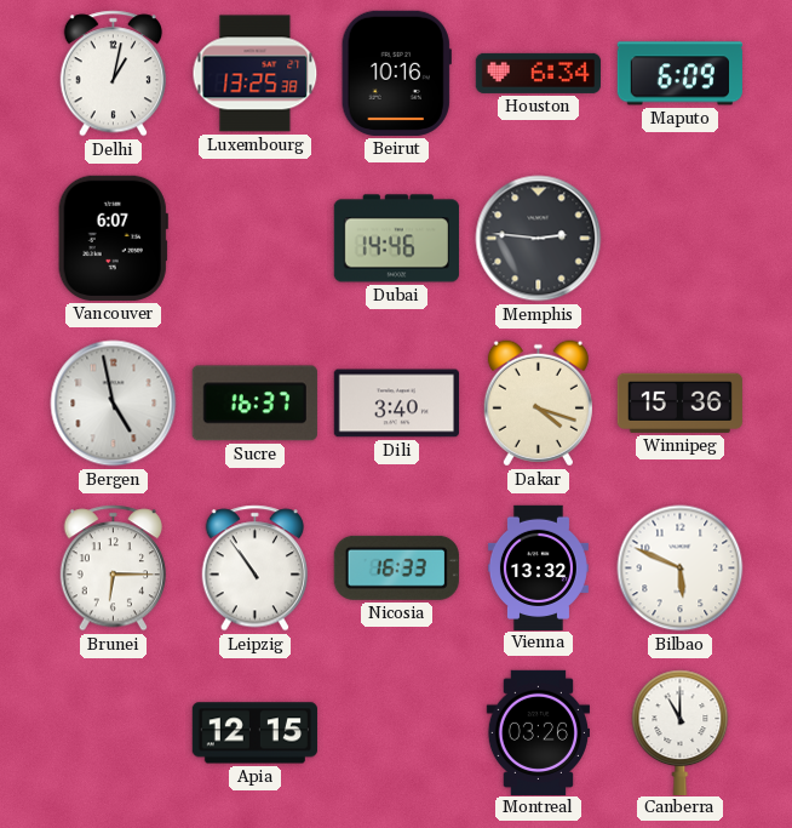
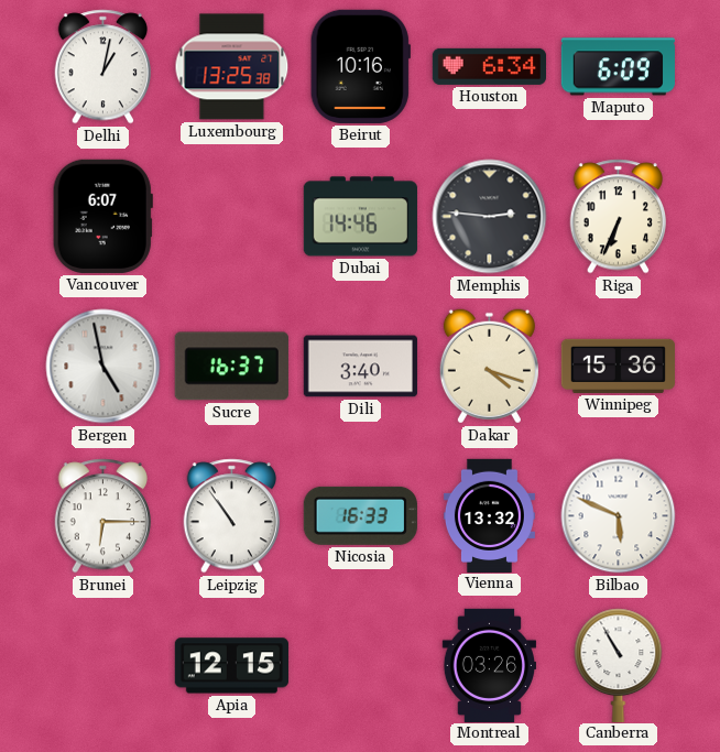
Riga: none -> 6:34 (619, 217)
Canberra: 11:00 -> 10:55 (619, 665)
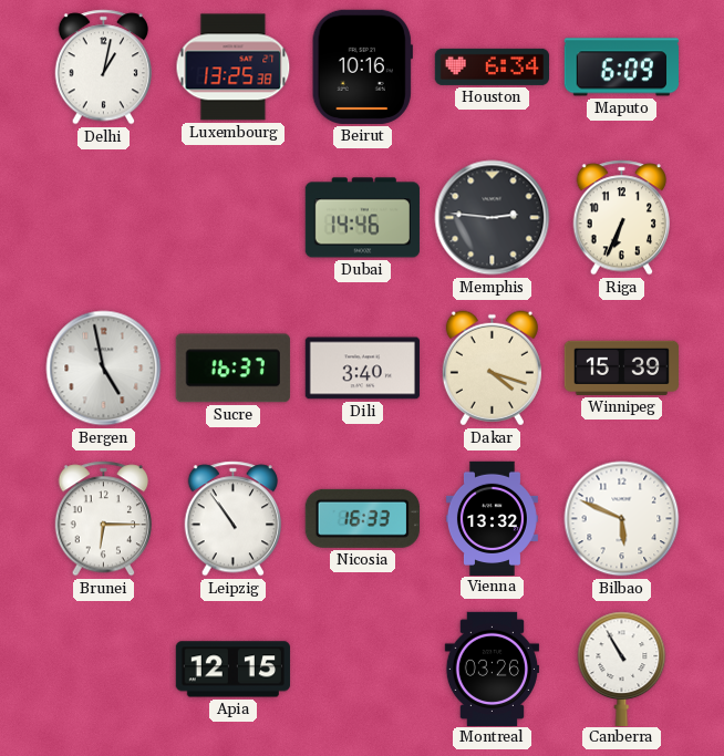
Vancouver: 6:07 -> none (102, 216)
Winnipeg: 15:36 -> 15:39 (621, 367)
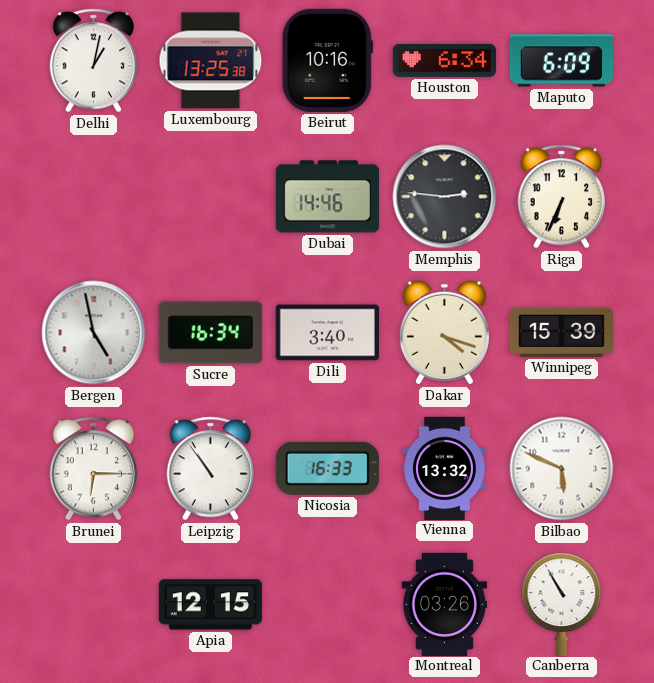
Sucre: 16:37 -> 16:34 (210, 333)
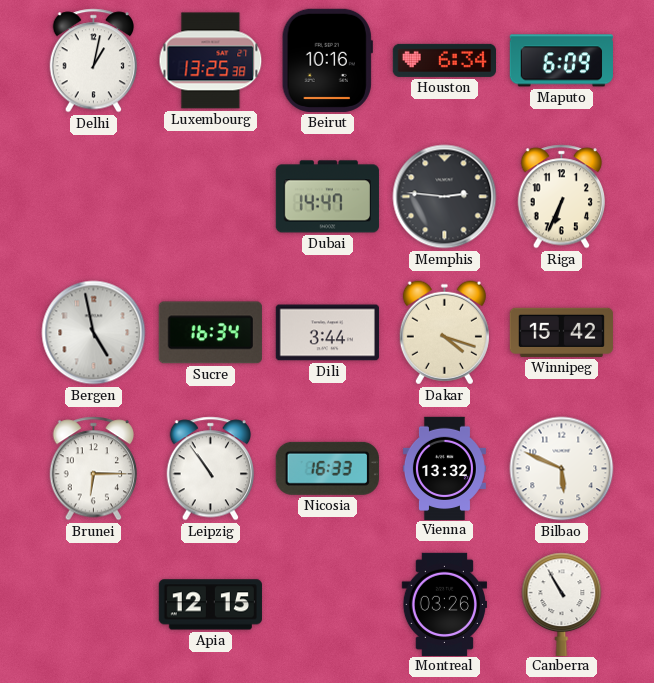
Dubai: 14:46 -> 14:47 (327, 197)
Dili: 3:40 -> 3:44 (327, 333)
Winnipeg: 15:39 -> 15:42 (561, 332)
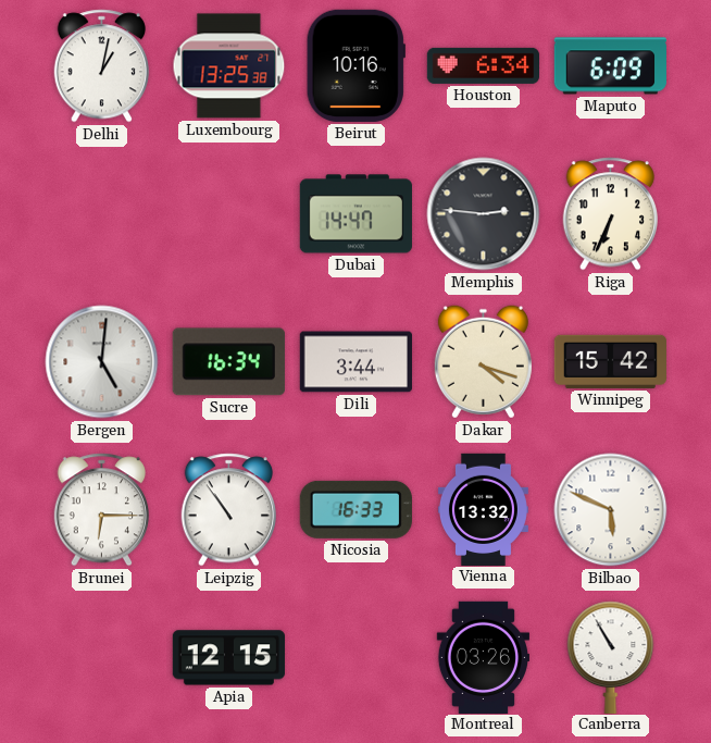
Bergen: 4:58 -> 5:01 (102, 362)
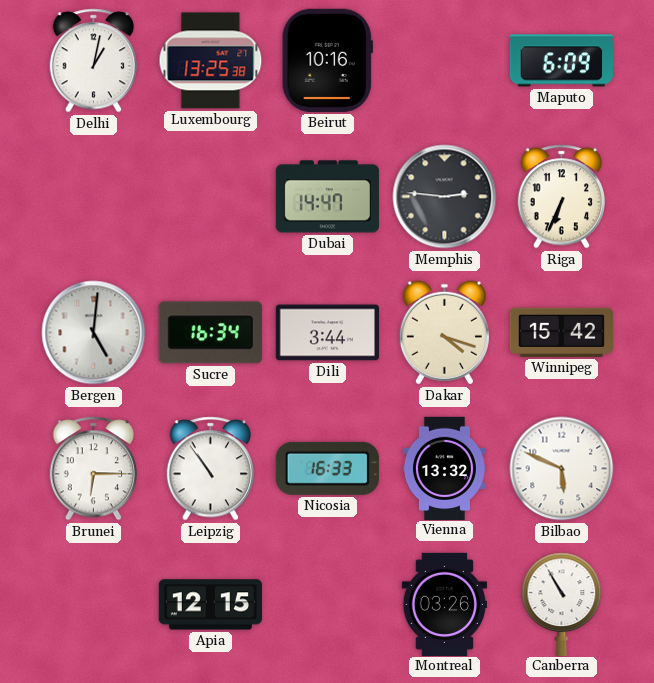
Houston: 6:34 -> none (483, 65)
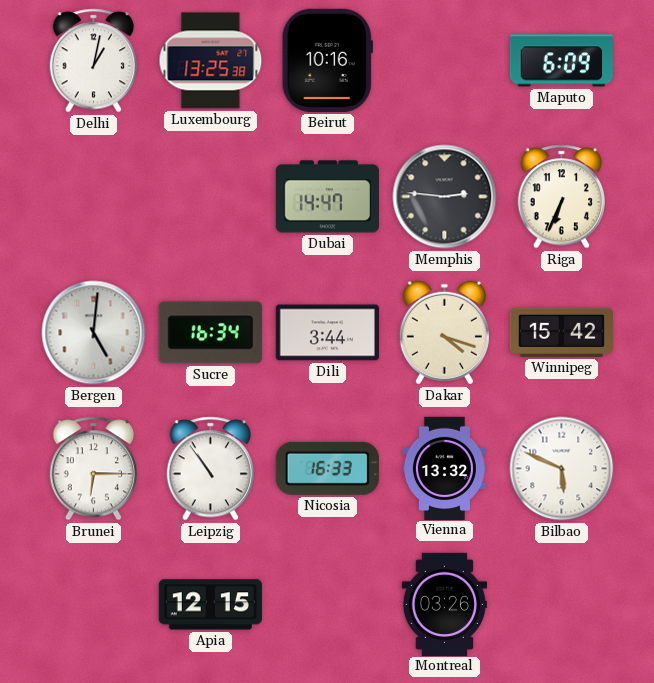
Canberra: 10:55 -> none (562, 604)
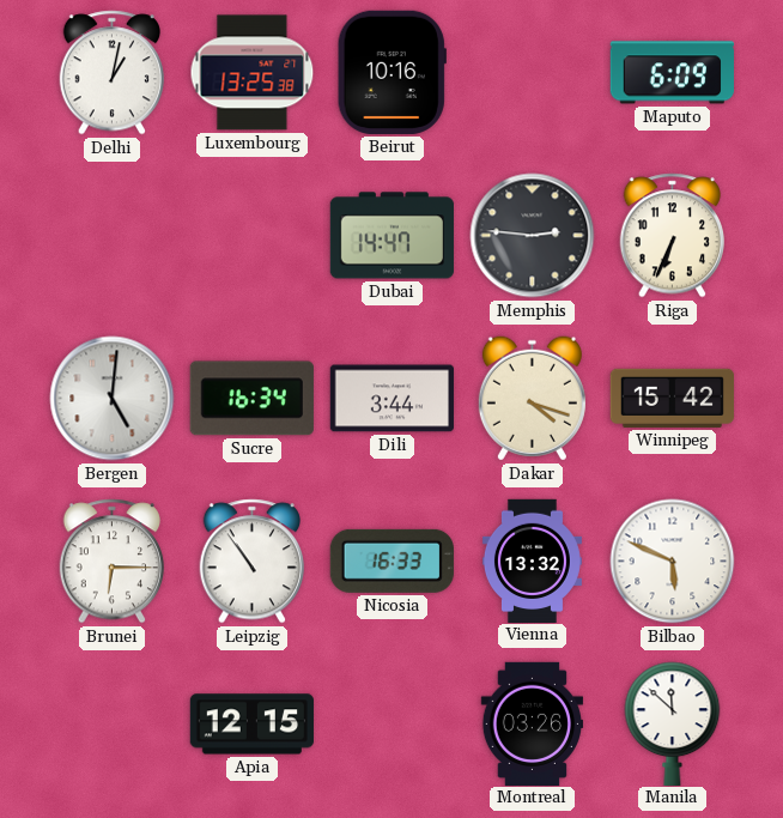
Manila: none -> 11:52 (673, 723)
